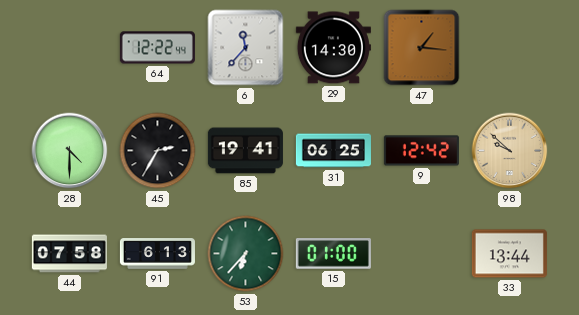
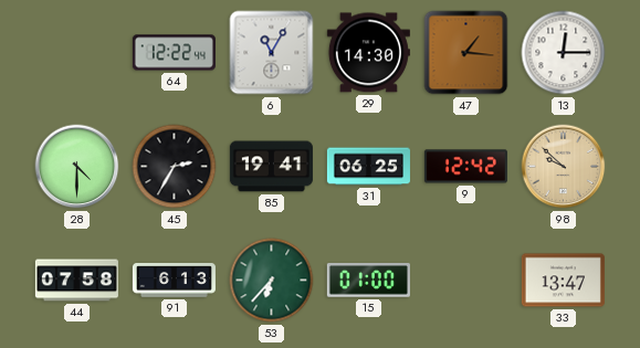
6: 11:37 -> 11:05 (272, 53)
13: none -> 12:15 (564, 53)
33: 13:44 -> 13:47 (563, 281)
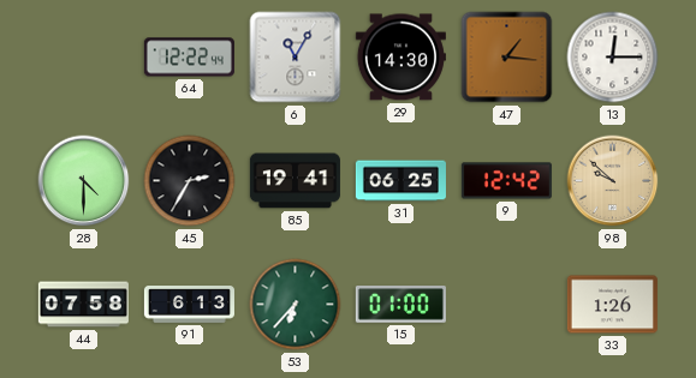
33: 13:47 -> 1:26 (612, 305)
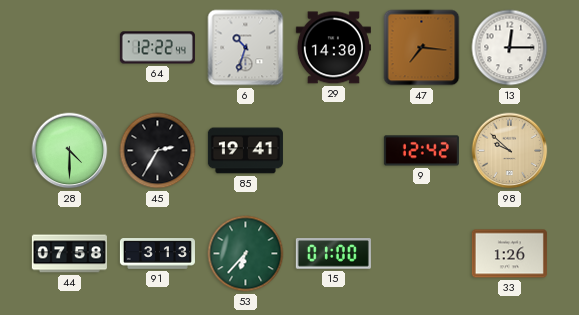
6: 11:05 -> 10:33 (246, 48)
47: 1:16 -> 7:16 (422, 48)
31: 06:25 -> none (400, 181)
91: 6:13 -> 3:13 (157, 254)
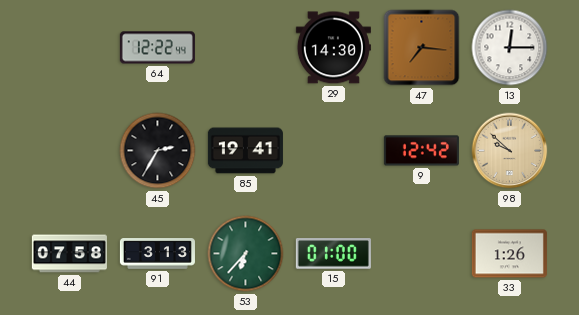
6: 10:33 -> none (246, 48)
28: 4:30 -> none (70, 151)
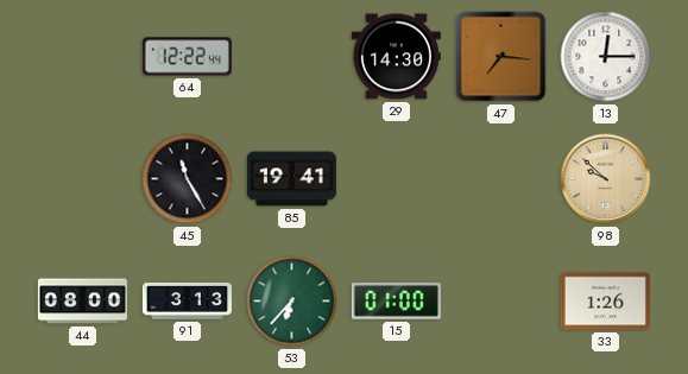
45: 2:35 -> 11:25 (188, 179)
9: 12:42 -> none (421, 151)
44: 07:58 -> 08:00 (82, 302)
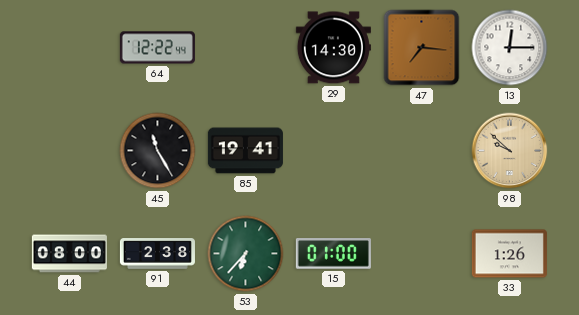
91: 3:13 -> 2:38 (157, 254)
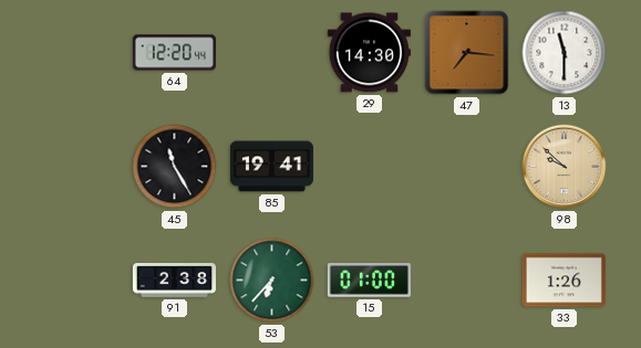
64: 12:22 -> 12:20 (174, 53)
13: 12:15 -> 11:30 (565, 53)
44: 08:00 -> none (69, 254)
